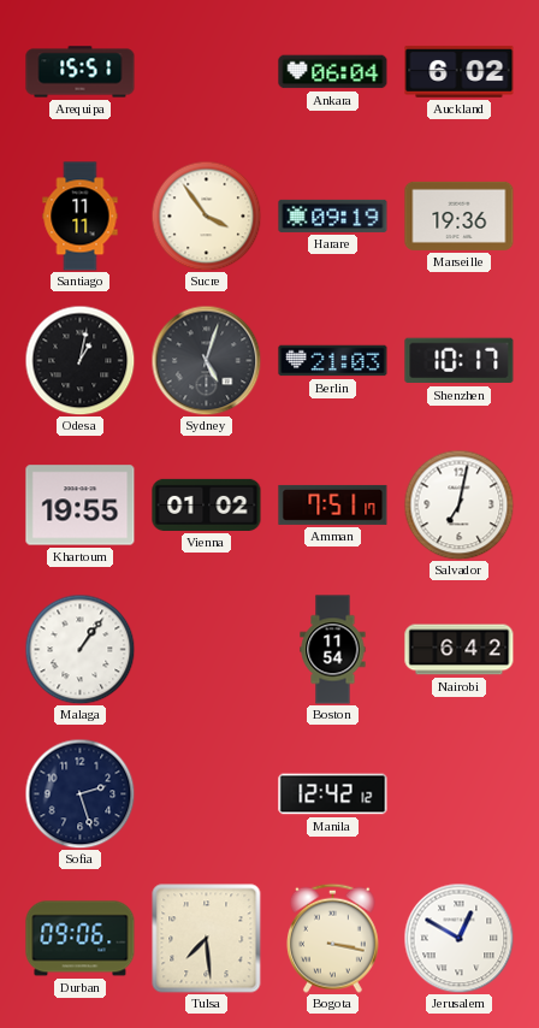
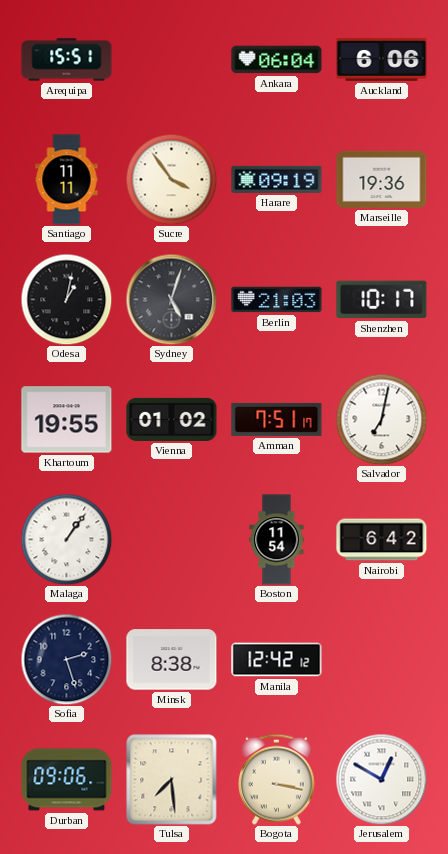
Auckland: 6:02 -> 6:06 (382, 59)
Minsk: none -> 8:38 (172, 660)
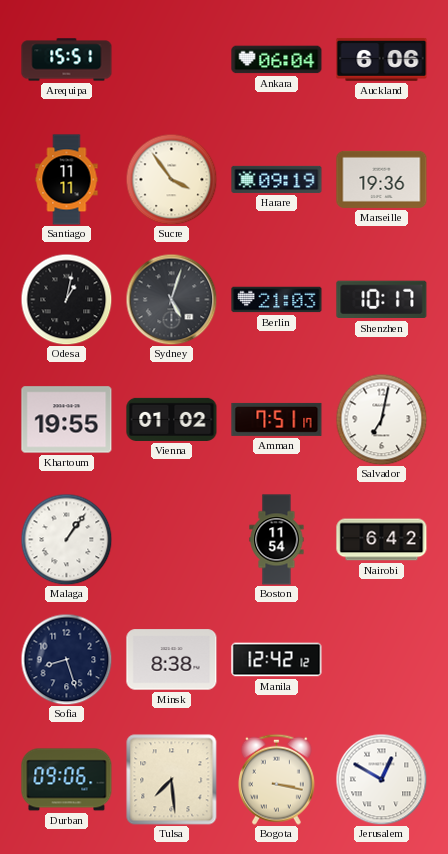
Sofia: 2:27 -> 8:27 (66, 659)
